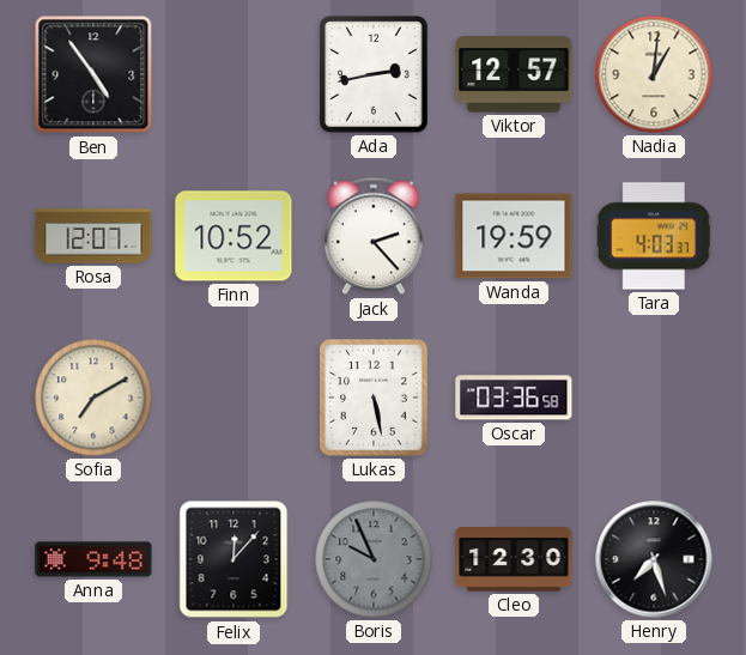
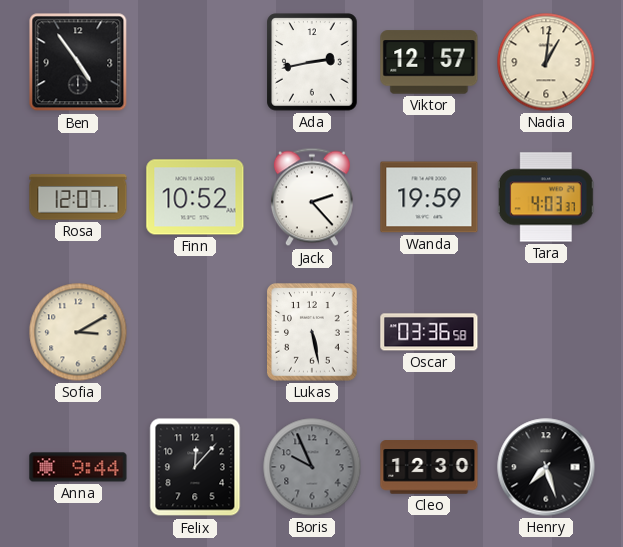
Sofia: 7:10 -> 3:10 (78, 332)
Anna: 9:48 -> 9:44 (78, 467)
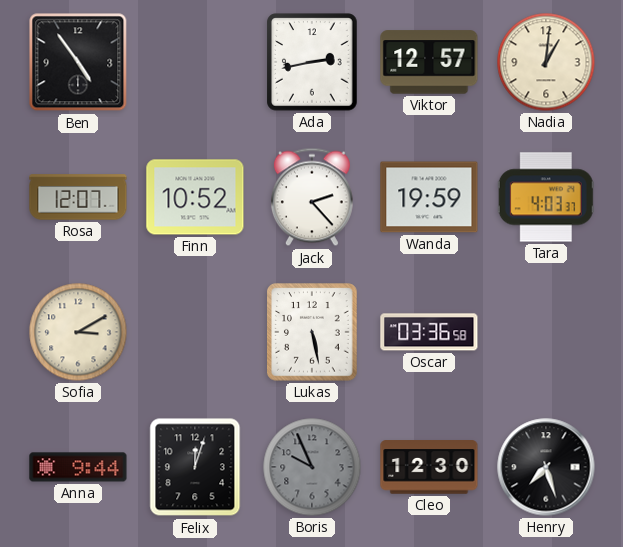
Felix: 12:07 -> 12:03 (195, 467)
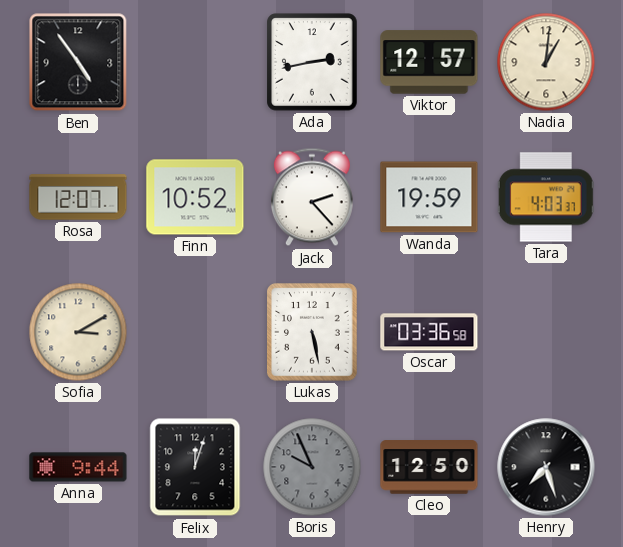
Cleo: 12:30 -> 12:50 (429, 467)
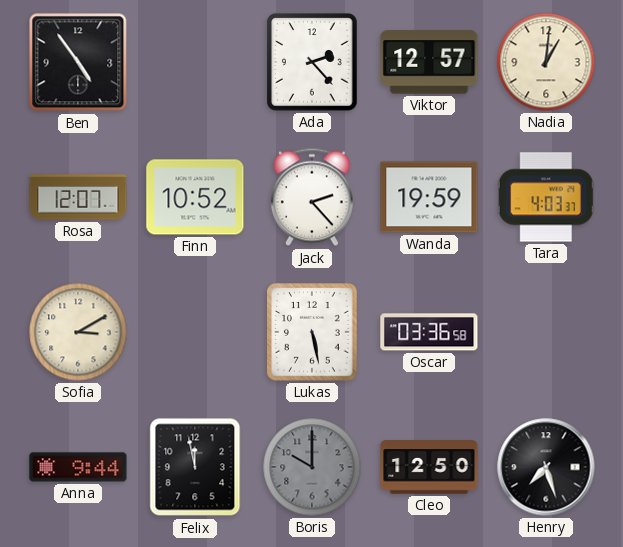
Ada: 2:43 -> 2:23 (312, 62)
Felix: 12:03 -> 11:58 (195, 467)
Boris: 9:56 -> 10:00 (312, 467)
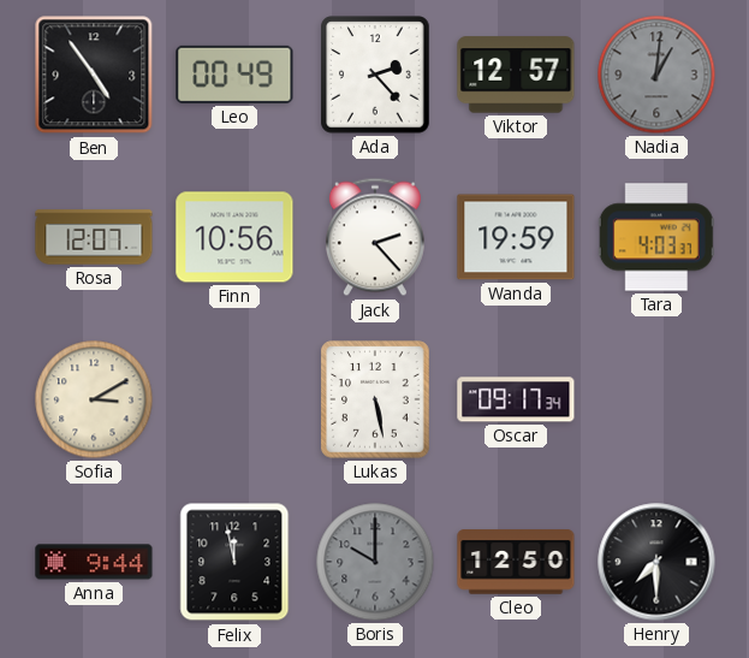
Leo: none -> 00:49 (234, 75)
Nadia dial: cream -> grey (656, 75)
Finn: 10:52 -> 10:56 (234, 237)
Oscar: 03:36 -> 09:17 (516, 399)
Henry: 7:27 -> 7:30 (656, 562)
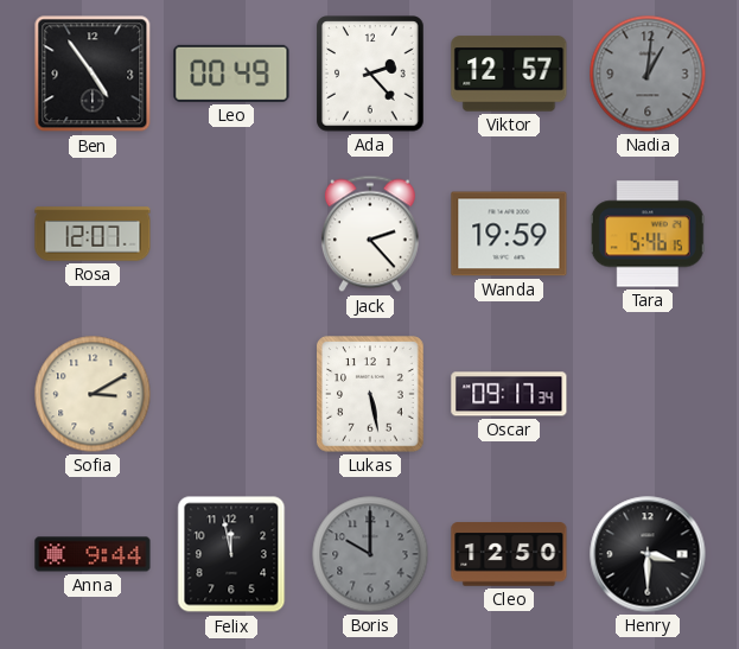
Finn: 10:56 -> none (234, 237)
Tara: 4:03 -> 5:46 (648, 234)
Henry: 7:30 -> 3:30 (648, 554)
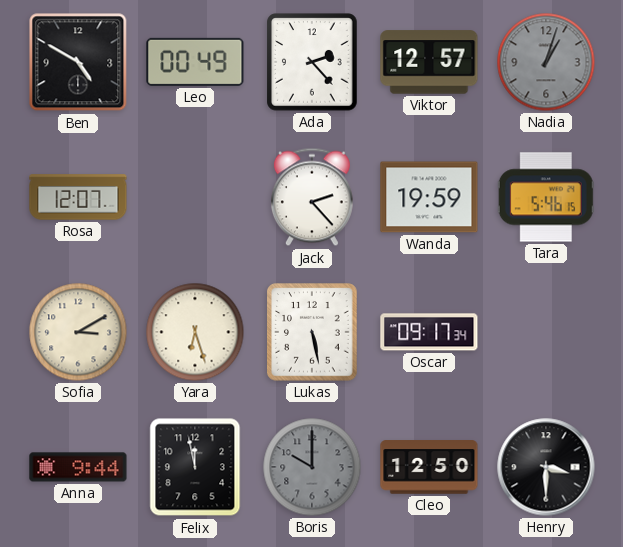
Ben: 4:54 -> 4:50 (78, 62)
Nadia: 1:01 -> 1:03 (546, 62)
Yara: none -> 6:27 (195, 332)
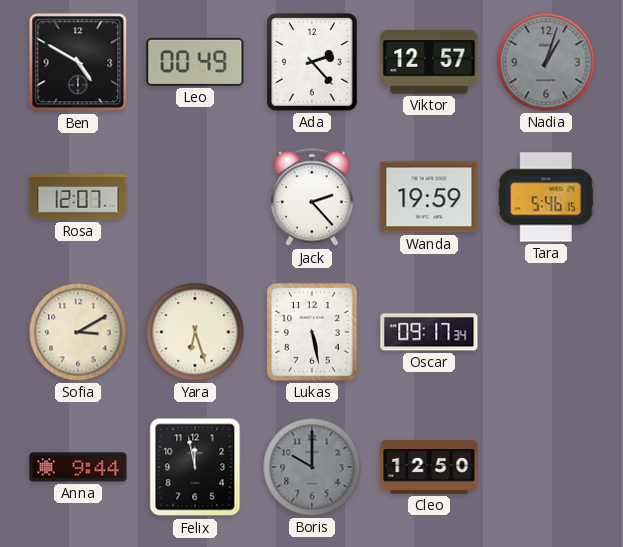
Henry: 3:30 -> none (546, 467)
